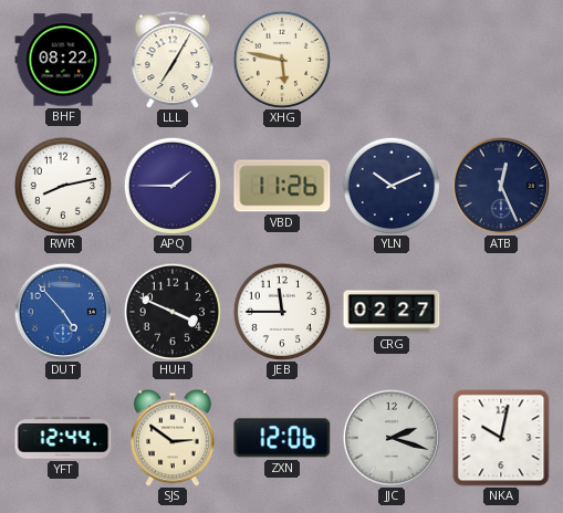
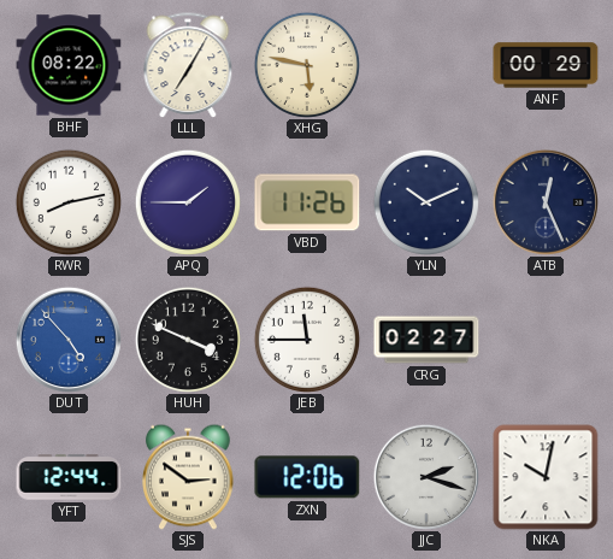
ANF: none -> 00:29 (546, 65)
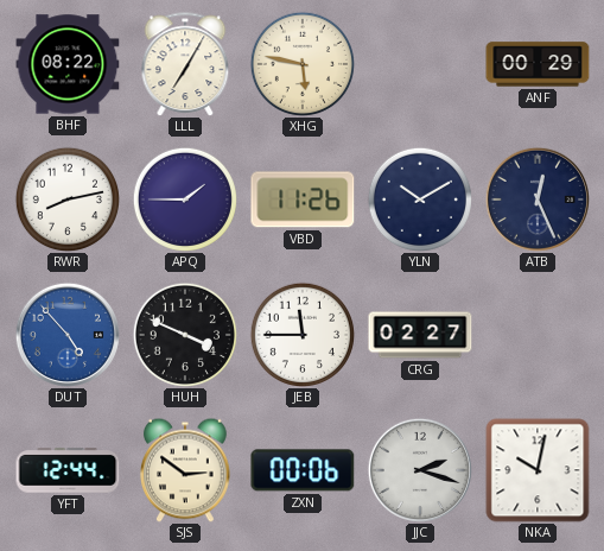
YLN: 10:11 -> 10:10 (419, 198)
ZXN: 12:06 -> 00:06 (303, 470)
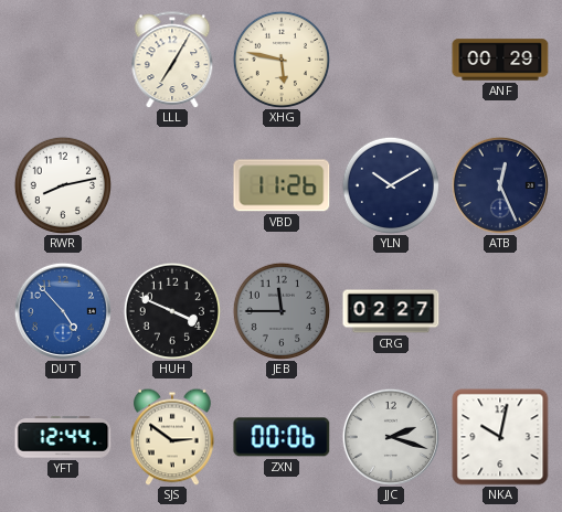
BHF: 08:22 -> none (68, 64)
APQ: 1:45 -> none (184, 198)
JEB dial: white -> grey (280, 310)
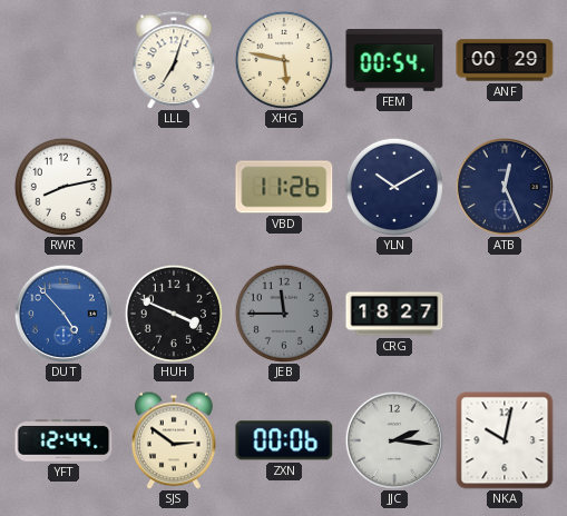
LLL: 7:05 -> 7:03 (174, 60)
FEM: none -> 00:54 (394, 61)
CRG: 02:27 -> 18:27 (394, 314)
JJC: 2:18 -> 2:16 (394, 440)
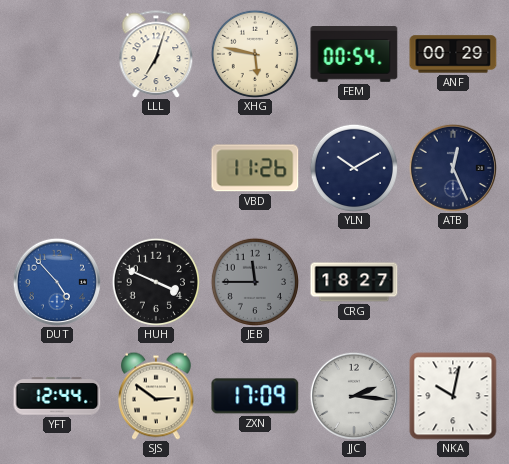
RWR: 8:13 -> none (62, 186)
ZXN: 00:06 -> 17:09 (255, 396)
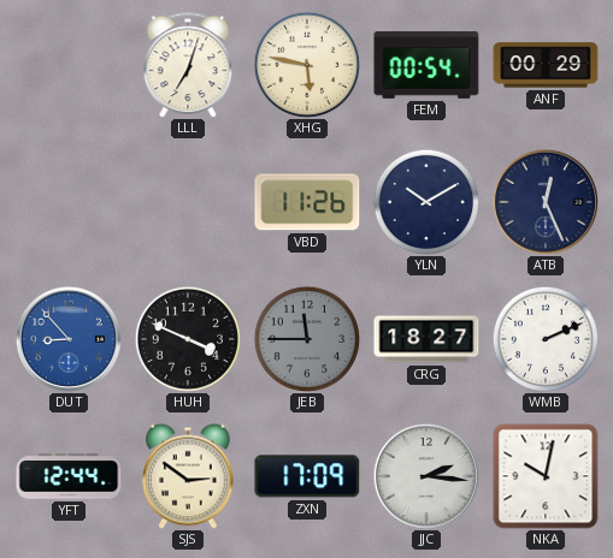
DUT: 4:53 -> 8:53 (69, 339)
WMB: none -> 2:11 (544, 338)
